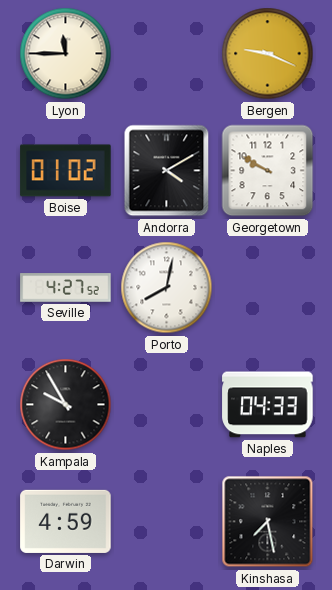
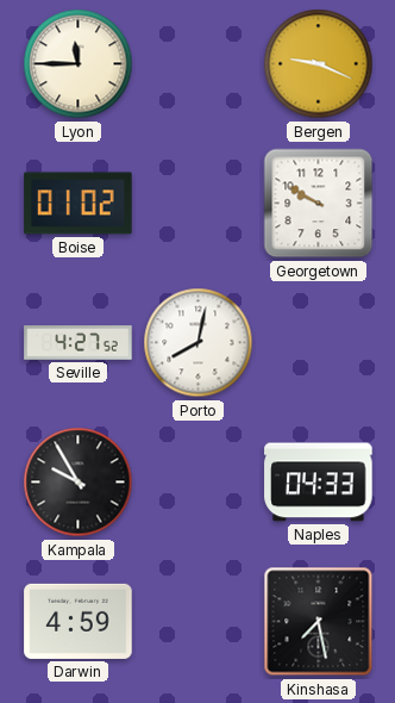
Andorra: 4:10 -> none (167, 171)
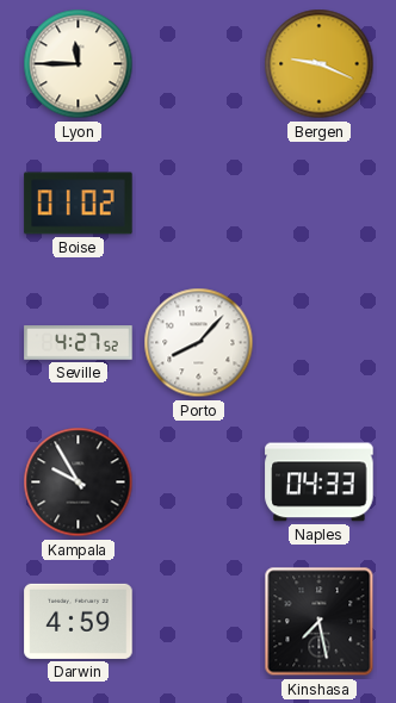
Georgetown: 9:50 -> none (319, 204)
Porto: 8:02 -> 8:07 (199, 343)
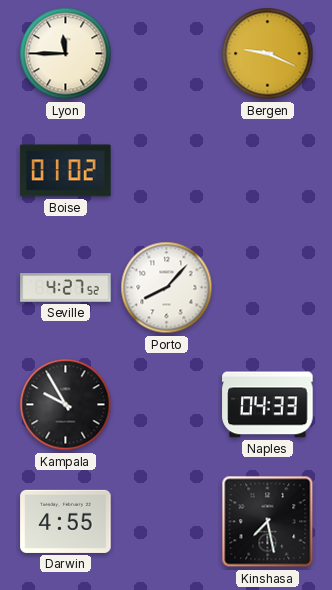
Darwin: 4:59 -> 4:55 (66, 521)
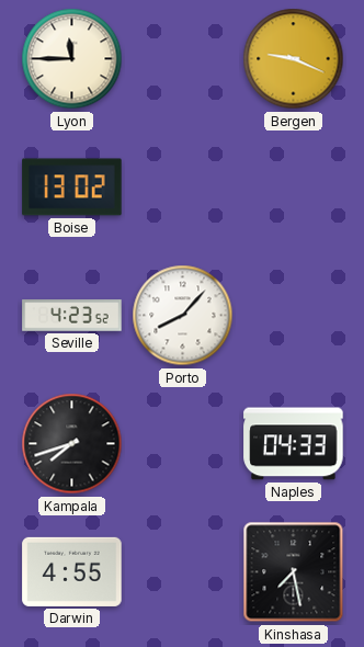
Boise: 01:02 -> 13:02 (72, 188)
Seville: 4:27 -> 4:23 (72, 316)
Kampala: 9:55 -> 7:42 (72, 444)
